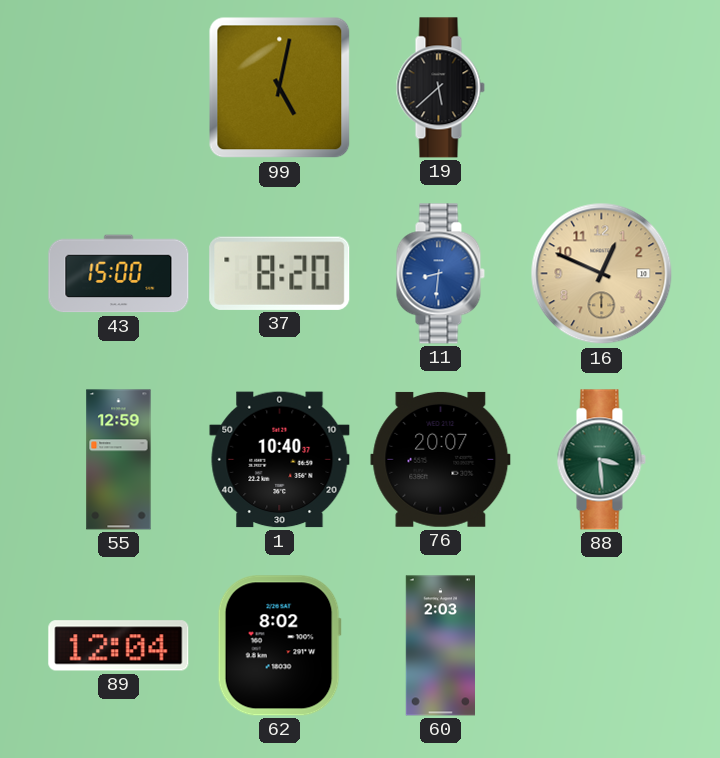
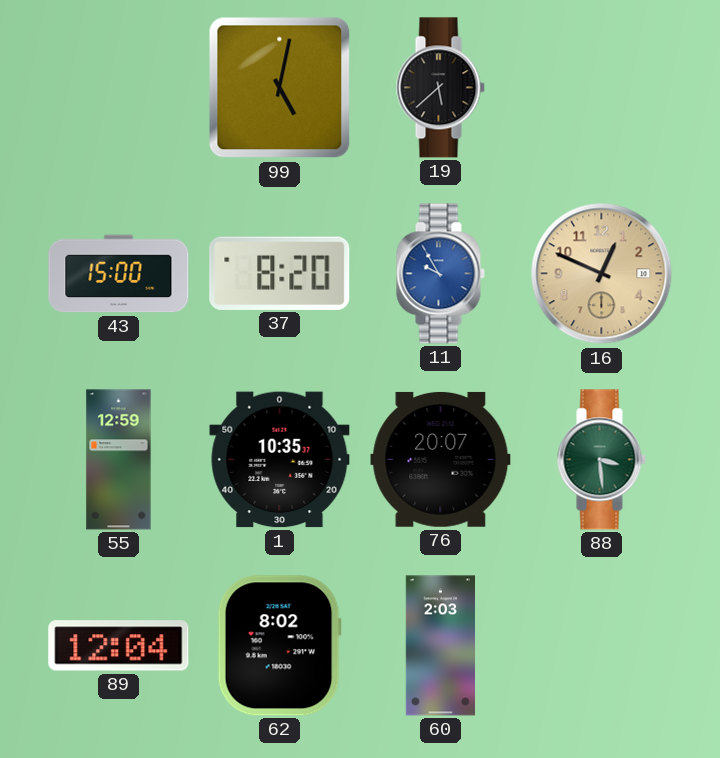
11: 8:31 -> 9:55 (440, 274)
1: 10:40 -> 10:35 (280, 460)
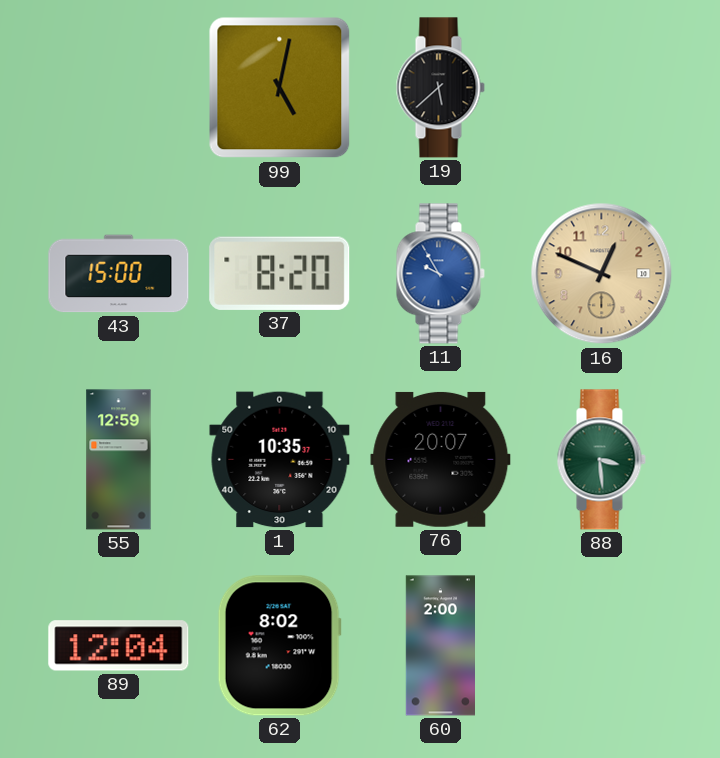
60: 2:03 -> 2:00 (440, 646)
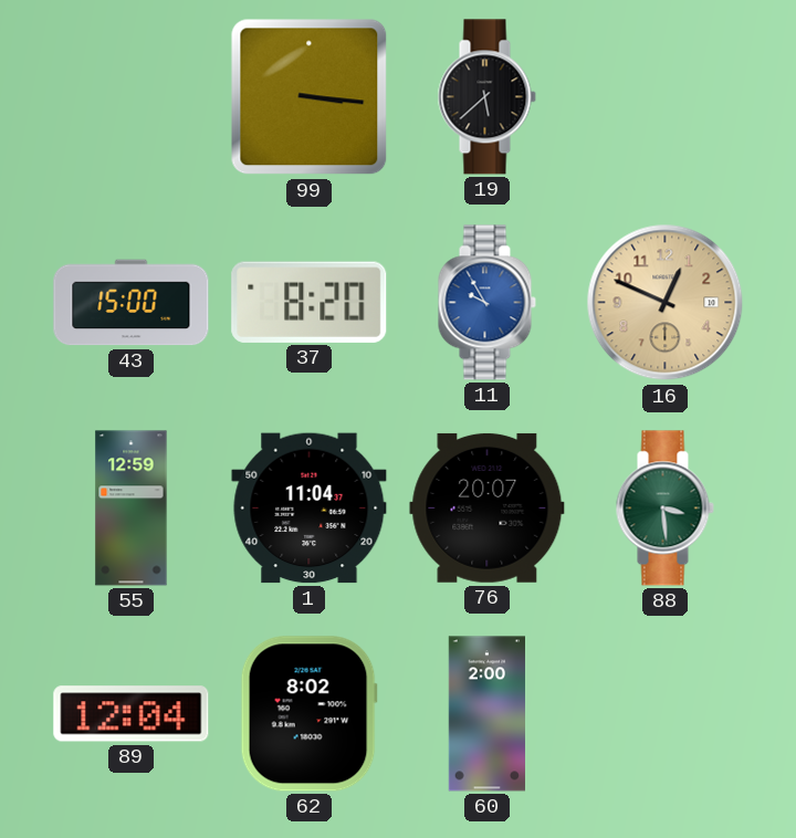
99: 5:02 -> 3:16 (310, 97)
1: 10:35 -> 11:04 (310, 509)
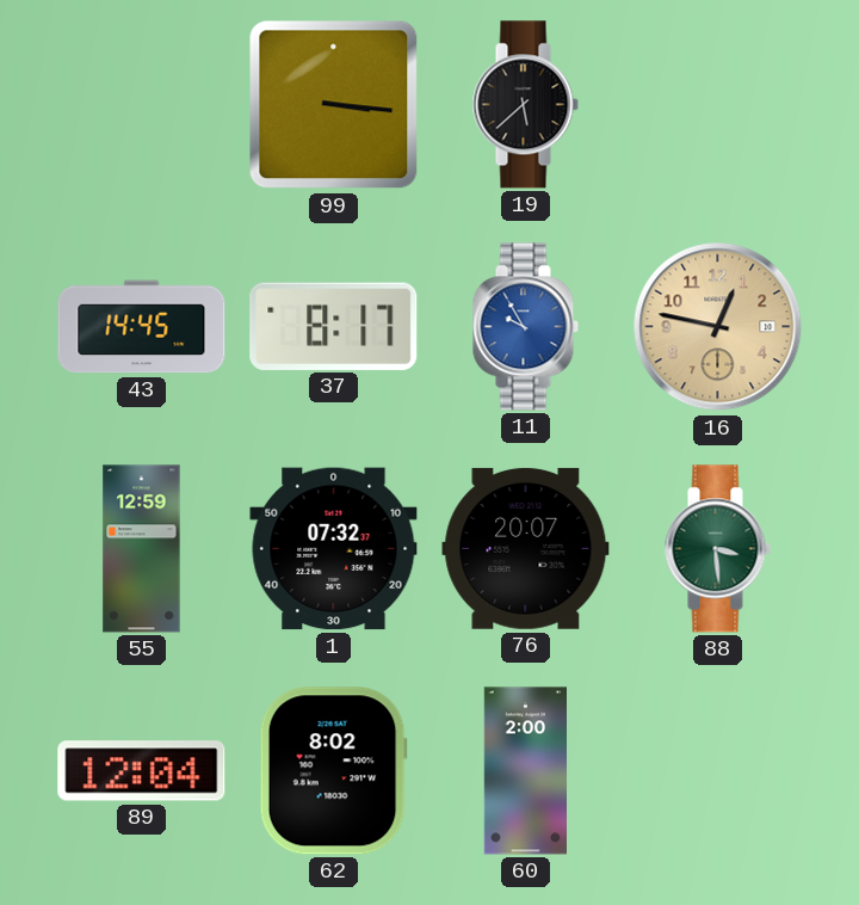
43: 15:00 -> 14:45 (142, 327)
37: 8:20 -> 8:17 (334, 326)
16: 12:49 -> 12:47 (718, 327)
1: 11:04 -> 07:32 (334, 549)
